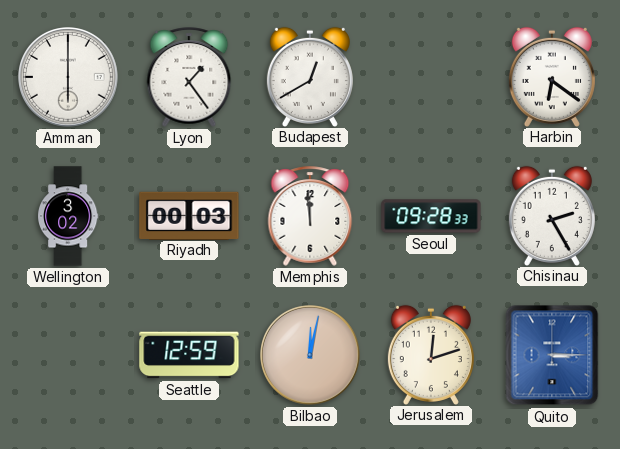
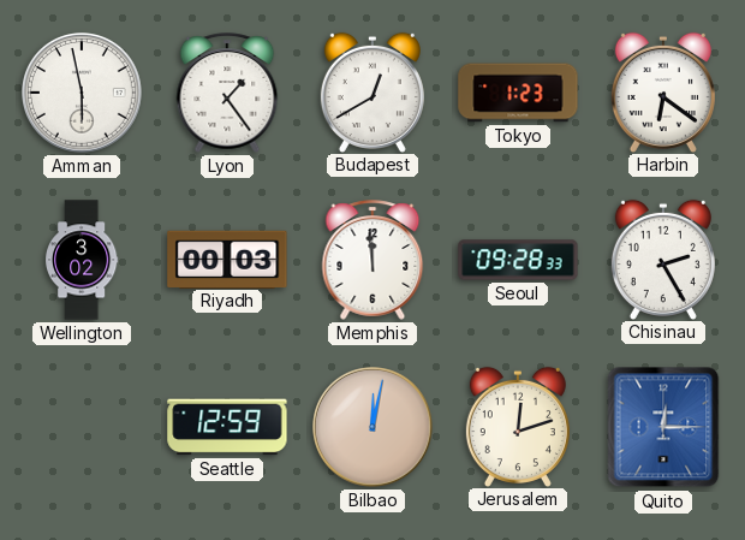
Amman: 6:00 -> 5:58 (83, 94)
Tokyo: none -> 1:23 (518, 93)
Quito: 3:15 -> 12:15 (663, 427)
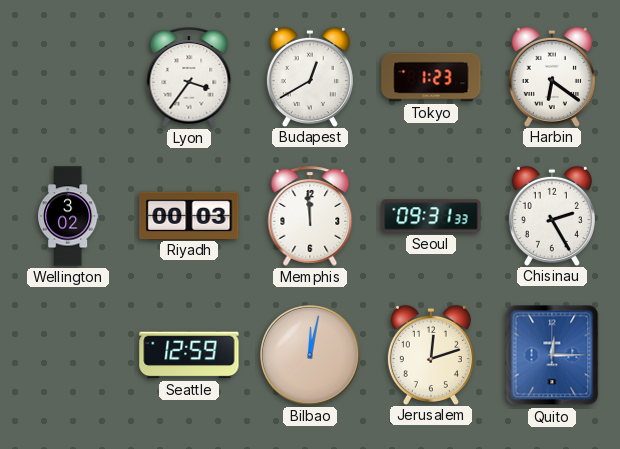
Amman: 5:58 -> none (83, 94)
Lyon: 1:24 -> 3:36 (189, 77)
Seoul: 09:28 -> 09:31 (431, 216)
